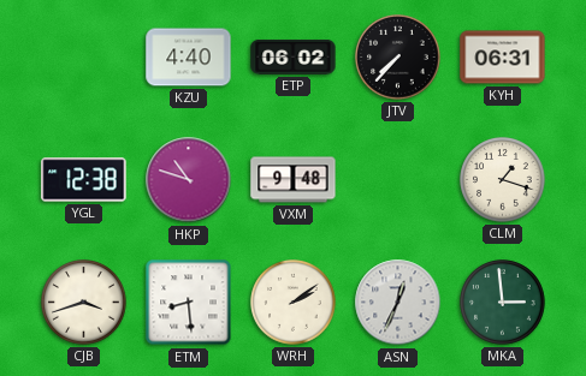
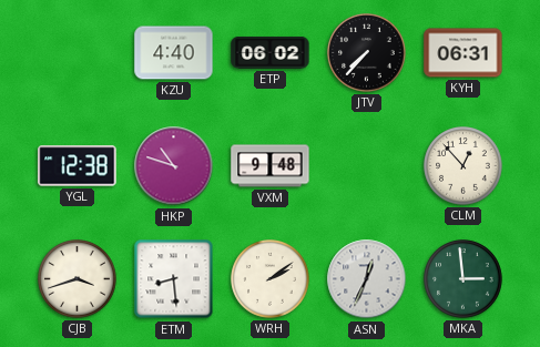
CLM: 1:18 -> 12:53 (463, 166)
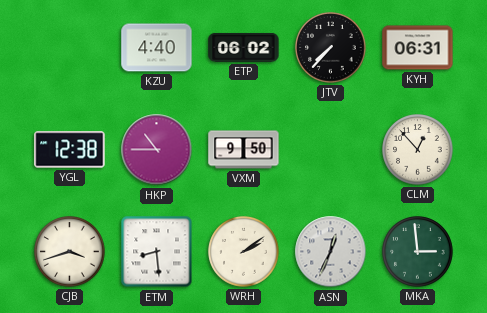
HKP: 10:48 -> 10:45 (157, 150)
VXM: 9:48 -> 9:50 (244, 150)
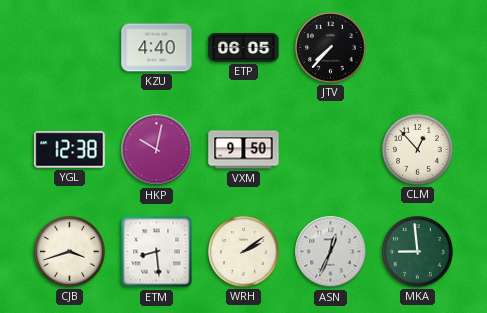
ETP: 06:02 -> 06:05 (244, 47)
KYH: 06:31 -> none (418, 48)
HKP: 10:45 -> 10:02 (157, 150)
MKA: 2:59 -> 8:59 (418, 252)
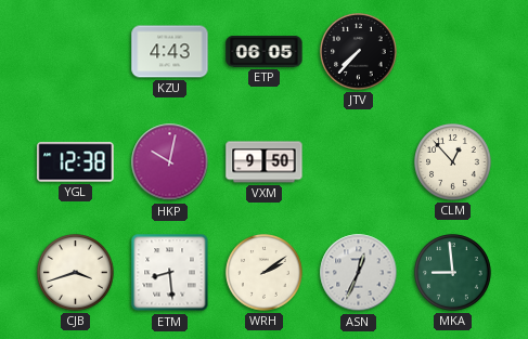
KZU: 4:40 -> 4:43 (170, 52)
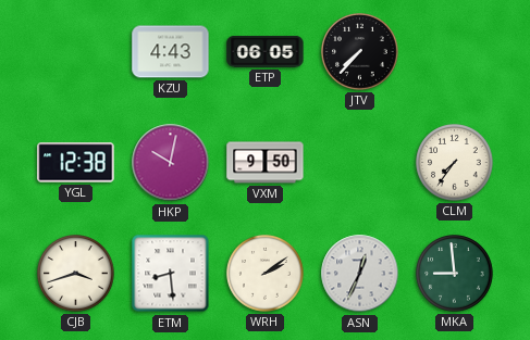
CLM: 12:53 -> 7:36 (455, 163)
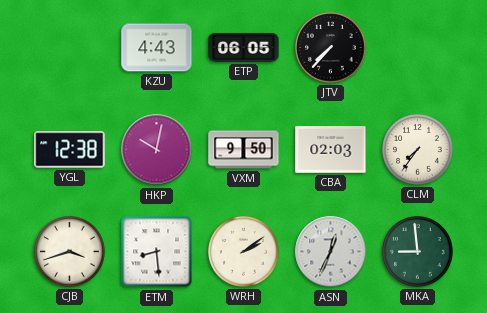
CBA: none -> 02:03 (331, 150)
